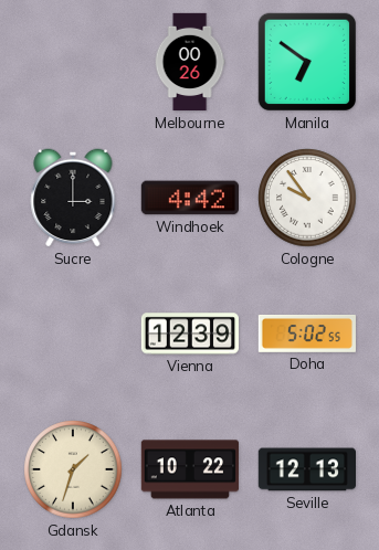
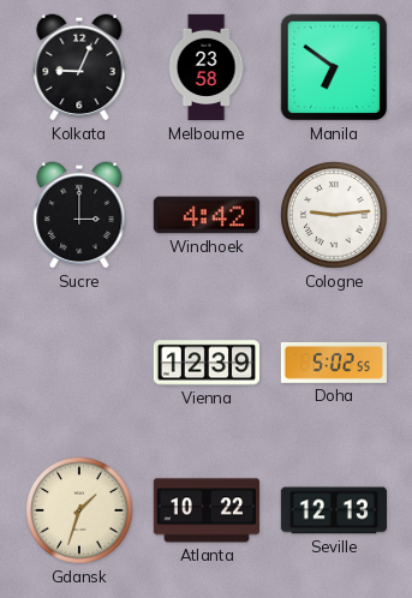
Kolkata: none -> 9:04 (79, 67)
Melbourne: 00:26 -> 23:58 (207, 67)
Cologne: 9:54 -> 9:14 (334, 215)
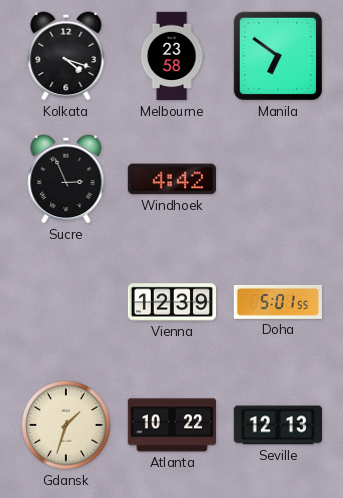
Kolkata: 9:04 -> 4:18 (66, 56)
Sucre: 3:00 -> 2:56 (66, 179)
Cologne: 9:14 -> none (334, 215)
Doha: 5:02 -> 5:01 (277, 302)
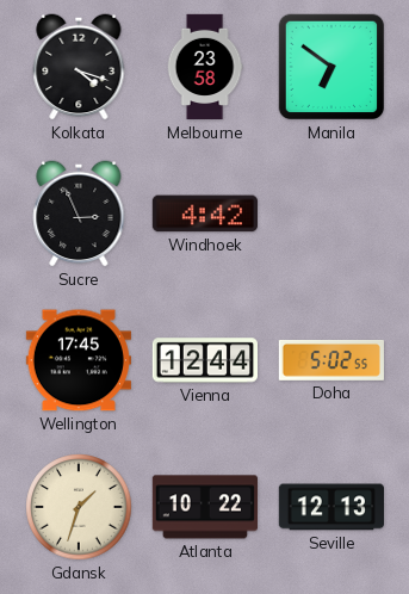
Wellington: none -> 17:45 (79, 360)
Vienna: 12:39 -> 12:44 (204, 360)
Doha: 5:01 -> 5:02 (330, 360)
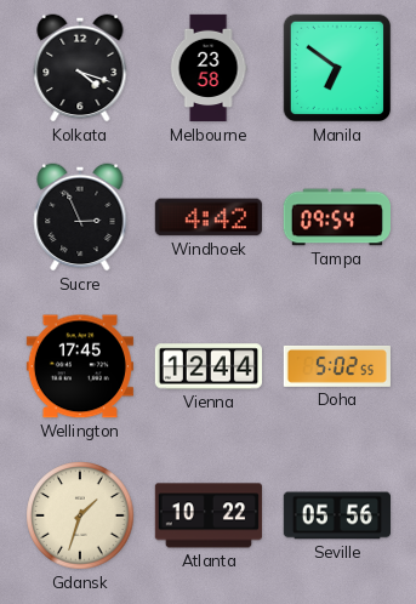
Tampa: none -> 09:54 (336, 217)
Seville: 12:13 -> 05:56 (336, 515)
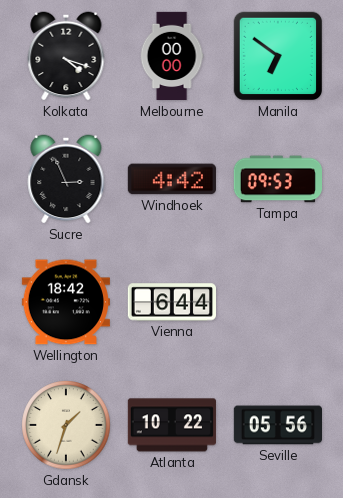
Melbourne: 23:58 -> 00:00 (172, 56)
Tampa: 09:54 -> 09:53 (277, 179)
Wellington: 17:45 -> 18:42 (66, 302)
Vienna: 12:44 -> 6:44 (171, 302)
Doha: 5:02 -> none (336, 366)
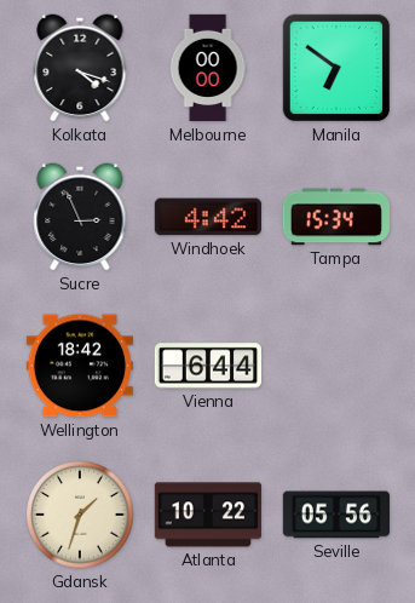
Tampa: 09:53 -> 15:34 (335, 217)
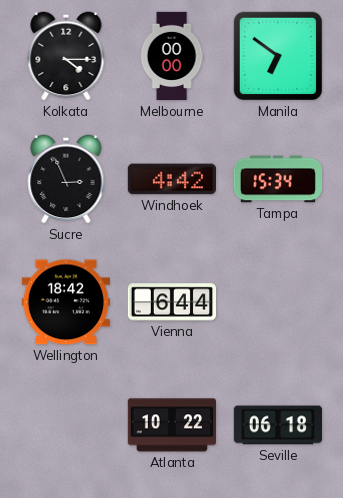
Kolkata: 4:18 -> 4:15 (66, 56)
Gdansk: 1:33 -> none (80, 515)
Seville: 05:56 -> 06:18 (277, 425)
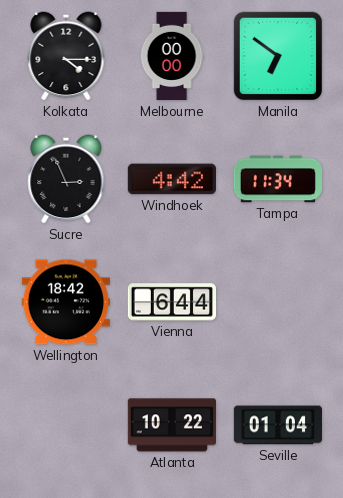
Tampa: 15:34 -> 11:34 (277, 179)
Seville: 06:18 -> 01:04 (277, 425)
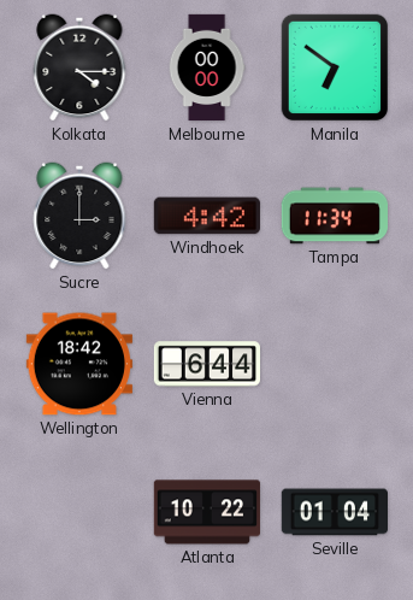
Sucre: 2:56 -> 3:00 (79, 216)
